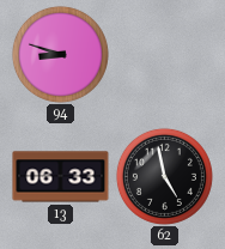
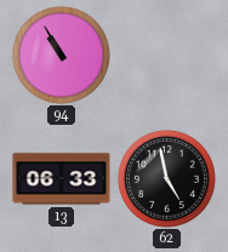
94: 8:48 -> 10:55 (61, 55)
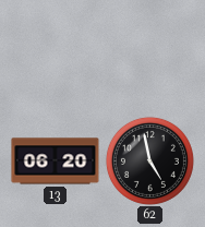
94: 10:55 -> none (61, 55)
13: 06:33 -> 06:20 (56, 162)
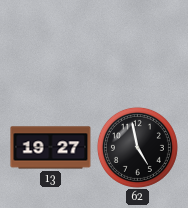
13: 06:20 -> 19:27 (51, 148)
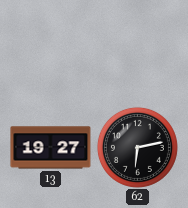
62: 4:58 -> 6:13 (137, 147)
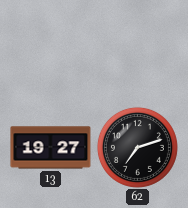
62: 6:13 -> 7:12 (137, 147)
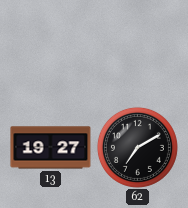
62: 7:12 -> 7:10 (137, 147)
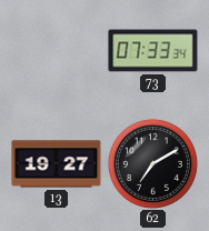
73: none -> 07:33 (153, 51)
